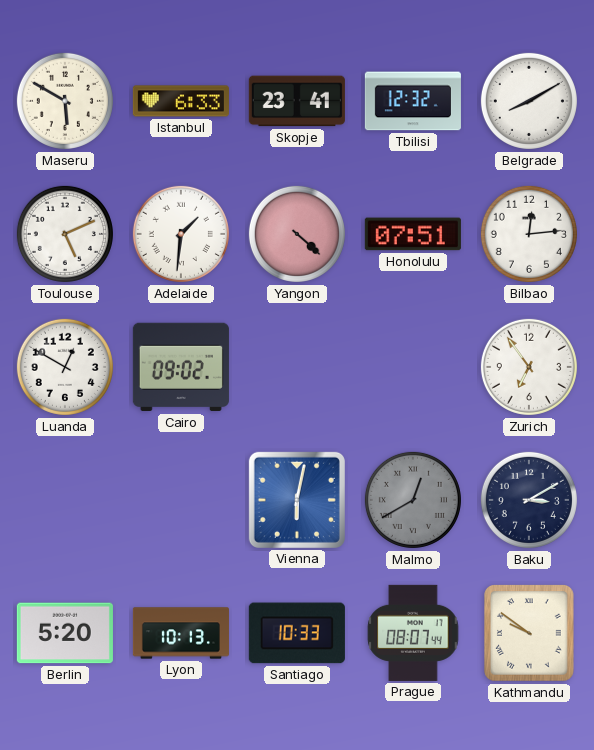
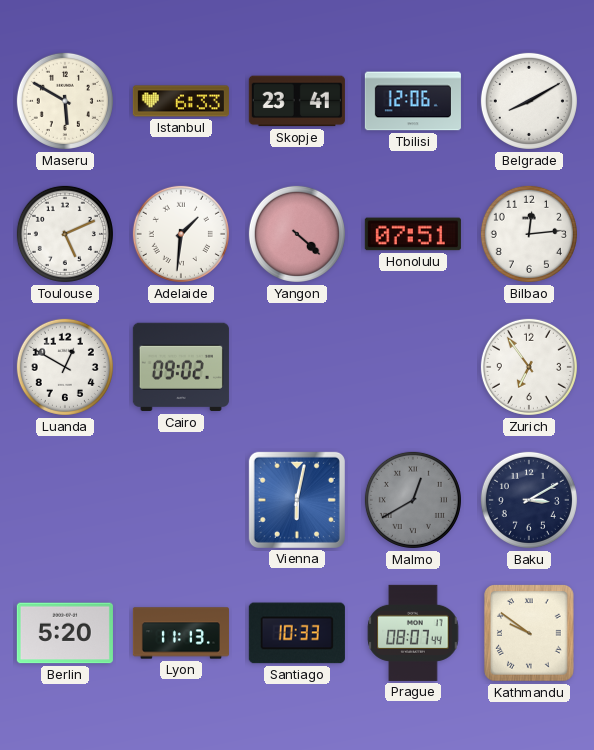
Tbilisi: 12:32 -> 12:06 (413, 101)
Lyon: 10:13 -> 11:13 (181, 633)
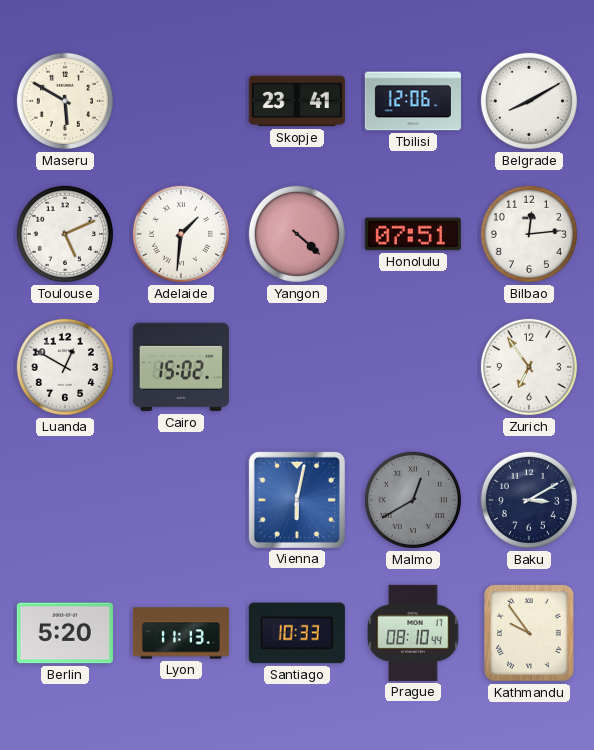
Istanbul: 6:33 -> none (181, 101)
Cairo: 09:02 -> 15:02 (181, 367)
Prague: 08:07 -> 08:10 (413, 633)
Kathmandu: 9:51 -> 9:54 (530, 634)
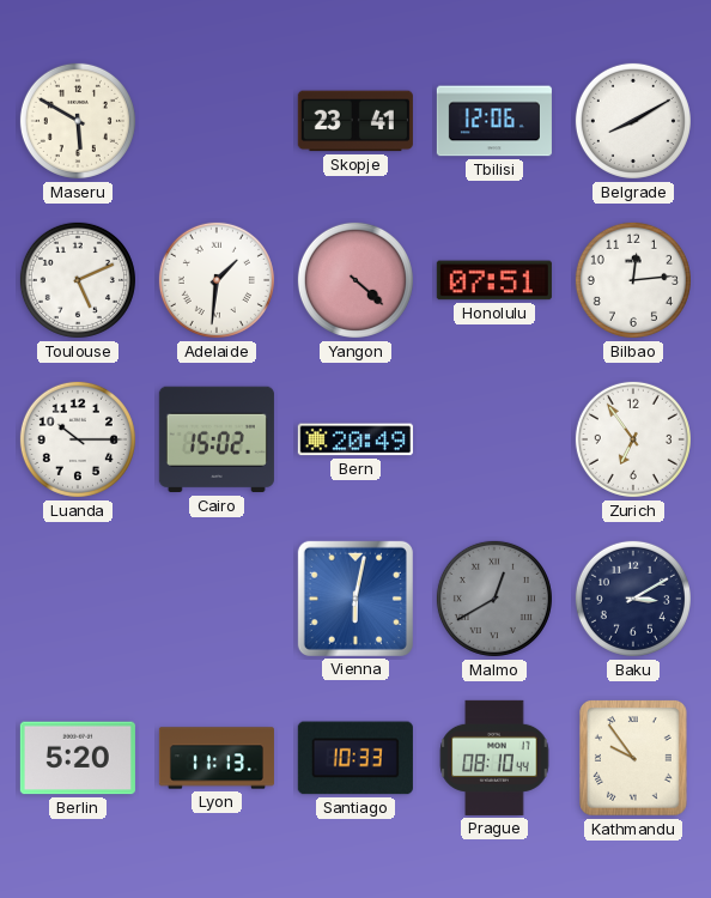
Luanda: 12:50 -> 10:15 (78, 439)
Bern: none -> 20:49 (355, 439)
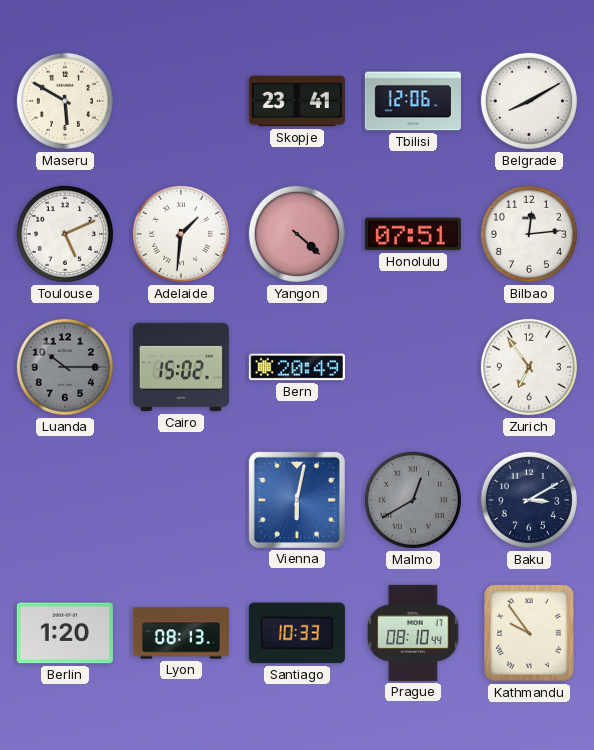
Luanda dial: white -> grey (65, 367)
Berlin: 5:20 -> 1:20 (65, 633)
Lyon: 11:13 -> 08:13 (181, 633)
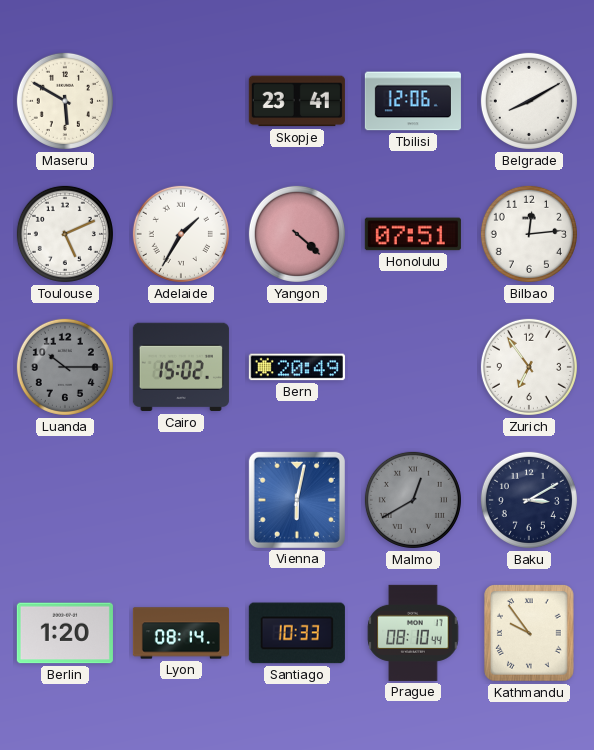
Adelaide: 1:31 -> 1:35 (181, 234)
Lyon: 08:13 -> 08:14 (181, 633)
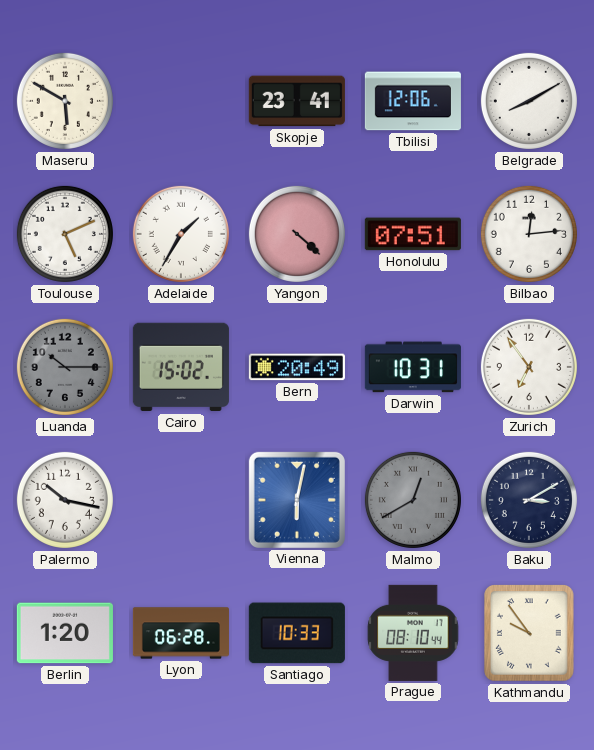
Darwin: none -> 10:31 (413, 367)
Palermo: none -> 10:17 (65, 500)
Lyon: 08:14 -> 06:28 (181, 633)
